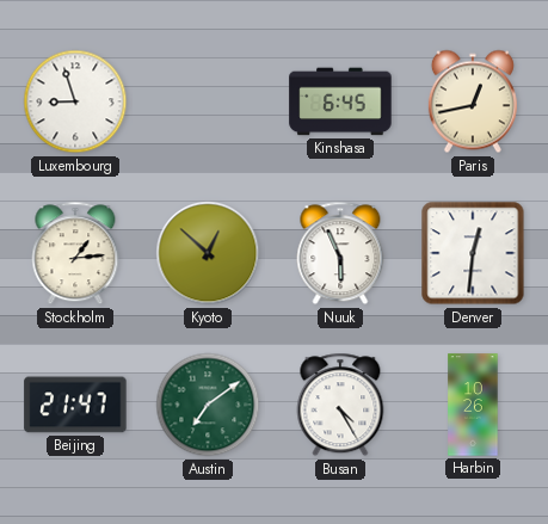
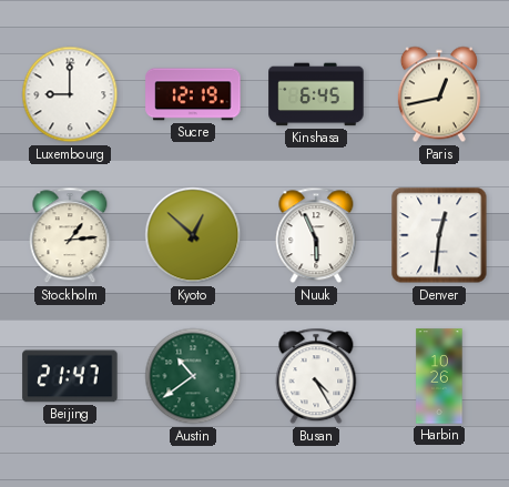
Luxembourg: 8:57 -> 9:00 (70, 94)
Sucre: none -> 12:19 (193, 94)
Austin: 7:09 -> 10:39 (193, 376)
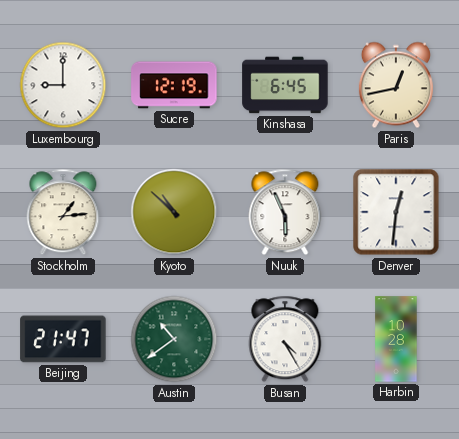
Kyoto: 12:52 -> 10:52 (174, 212)
Harbin: 10:26 -> 10:28 (396, 339)
